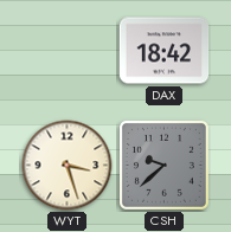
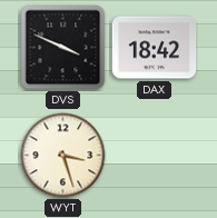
DVS: none -> 3:49 (63, 48)
CSH: 9:38 -> none (163, 165)
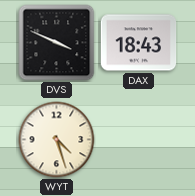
DAX: 18:42 -> 18:43 (139, 43)
WYT: 3:27 -> 4:27 (57, 140)
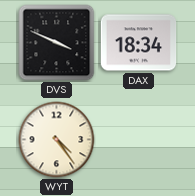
DAX: 18:43 -> 18:34 (139, 43)
WYT: 4:27 -> 4:24 (57, 140)
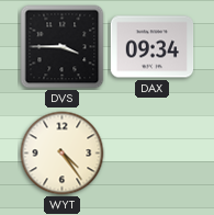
DVS: 3:49 -> 3:45 (63, 47)
DAX: 18:34 -> 09:34 (153, 47)
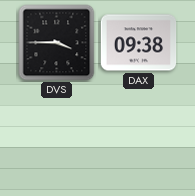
DAX: 09:34 -> 09:38 (139, 43)
WYT: 4:24 -> none (63, 154)
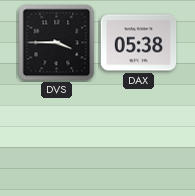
DAX: 09:38 -> 05:38 (139, 43)
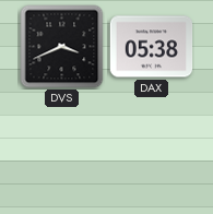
DVS: 3:45 -> 3:41 (62, 47)
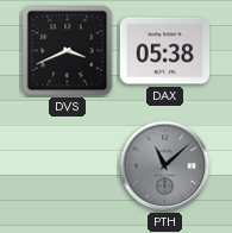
PTH: none -> 11:08 (165, 166)
